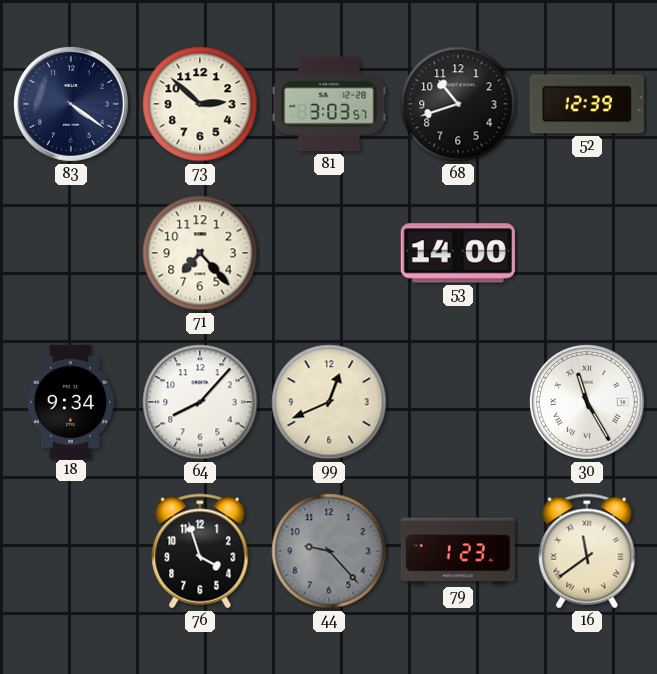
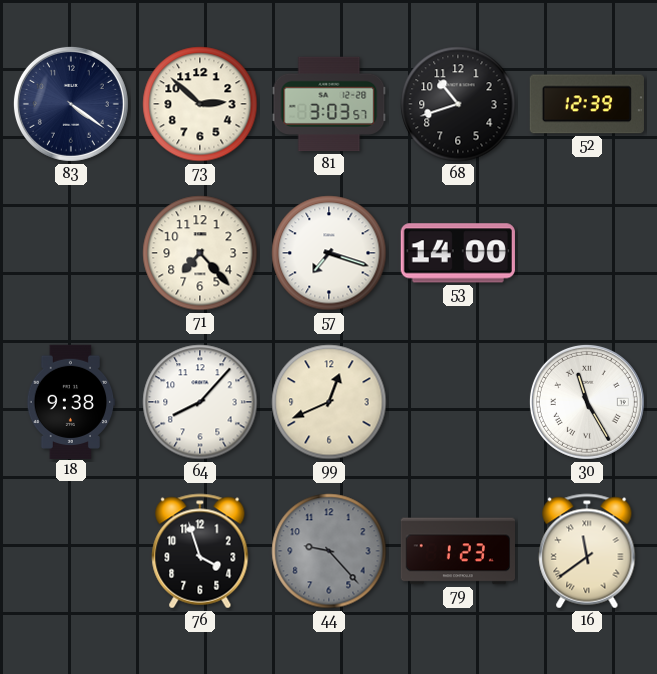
57: none -> 7:18 (329, 253)
18: 9:34 -> 9:38 (71, 401)
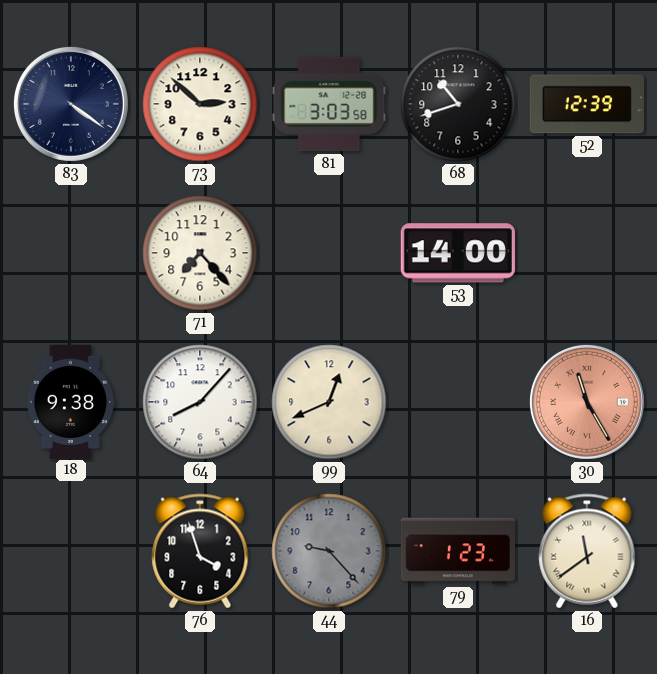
81: 3:03:57 -> 3:03:58 (329, 104)
57: 7:18 -> none (329, 253)
30 dial: white -> salmon (587, 402)
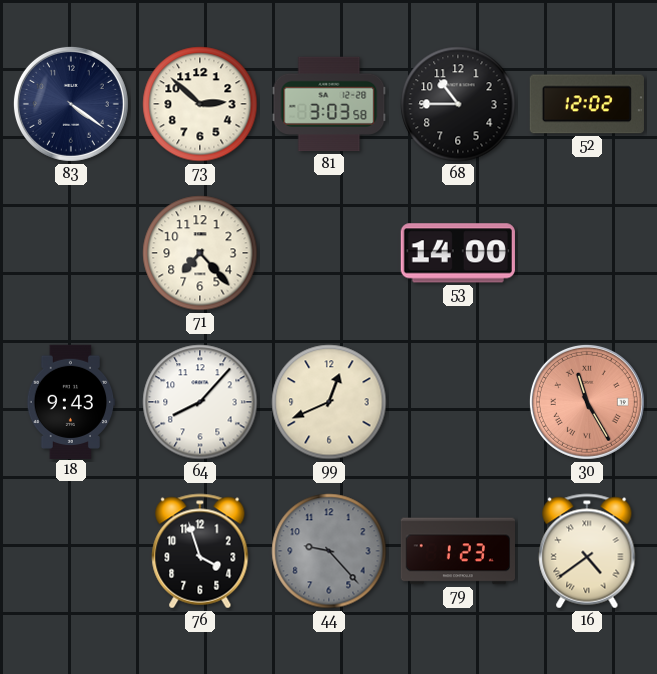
68: 10:42 -> 10:45 (458, 104)
52: 12:39 -> 12:02 (587, 104)
18: 9:38 -> 9:43 (71, 401)
16: 11:39 -> 4:39 (587, 551)
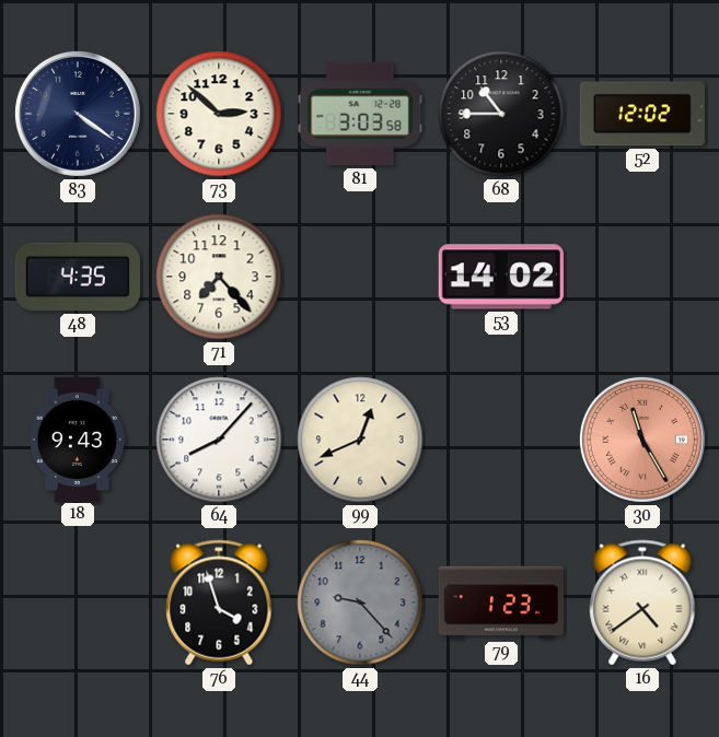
48: none -> 4:35 (78, 277)
53: 14:00 -> 14:02 (501, 277)
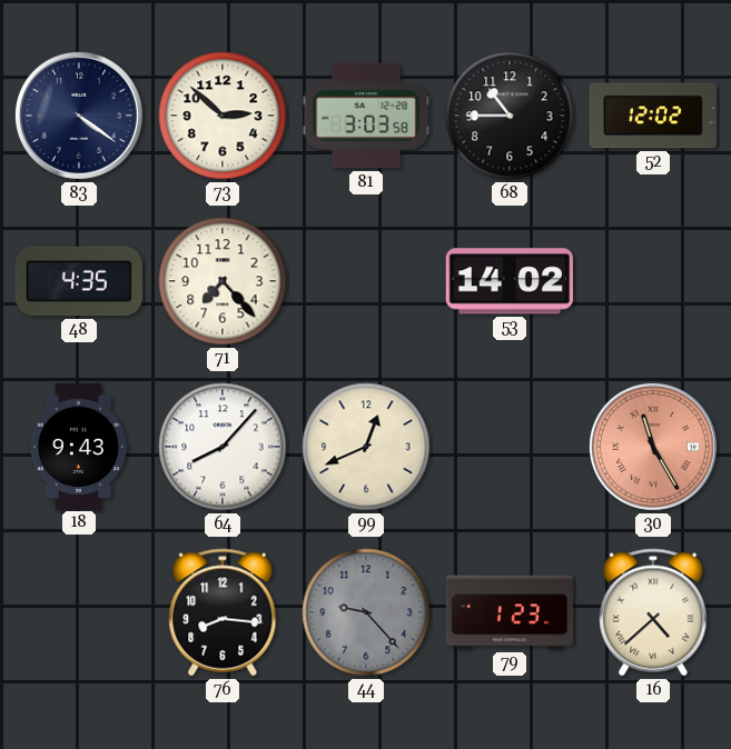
76: 3:57 -> 8:16 (223, 612)
16: 4:39 -> 4:38 (653, 612)
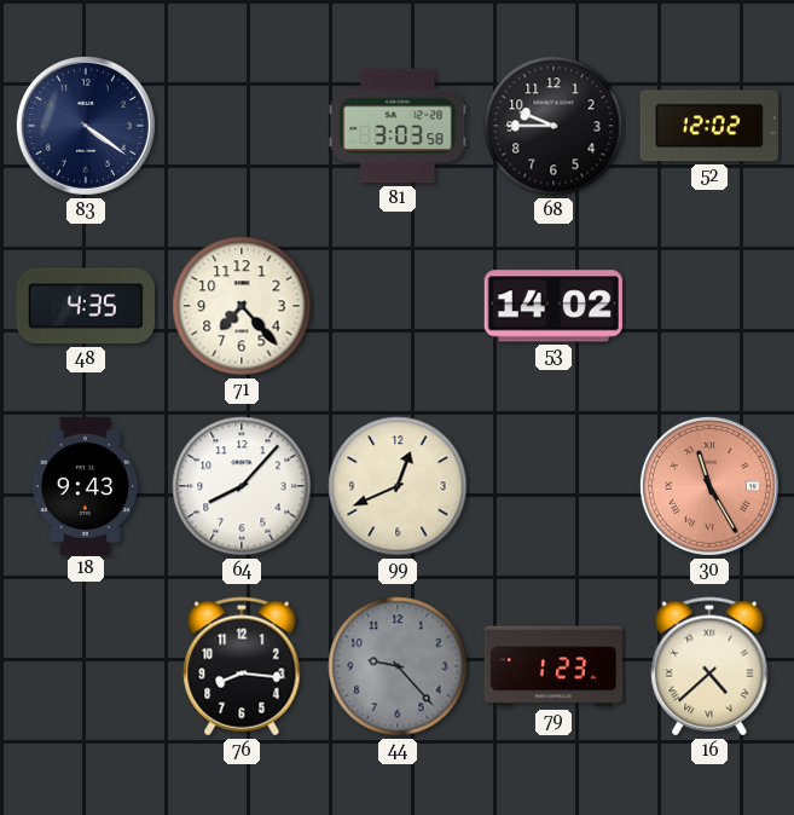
73: 2:52 -> none (223, 116)
68: 10:45 -> 9:45 (554, 126)
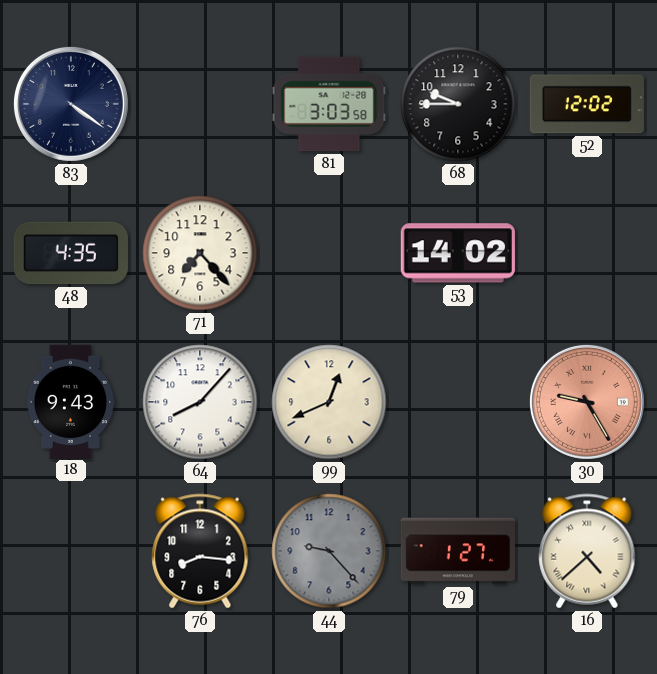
30: 11:25 -> 9:25 (587, 402)
79: 1:23 -> 1:27 (457, 551)
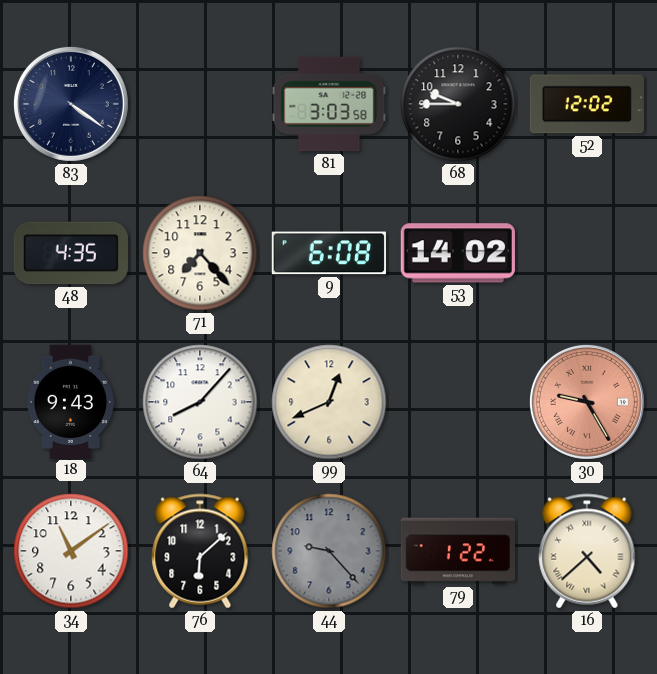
9: none -> 6:08 (329, 253)
34: none -> 11:09 (71, 551)
76: 8:16 -> 6:08 (200, 551)
79: 1:27 -> 1:22 (457, 551)
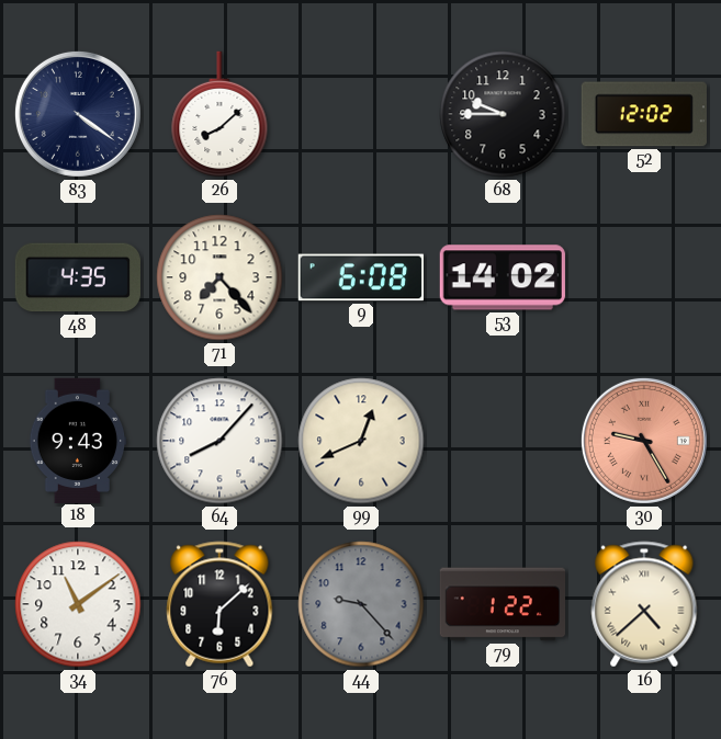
26: none -> 8:08 (219, 114)
81: 3:03 -> none (329, 104)
